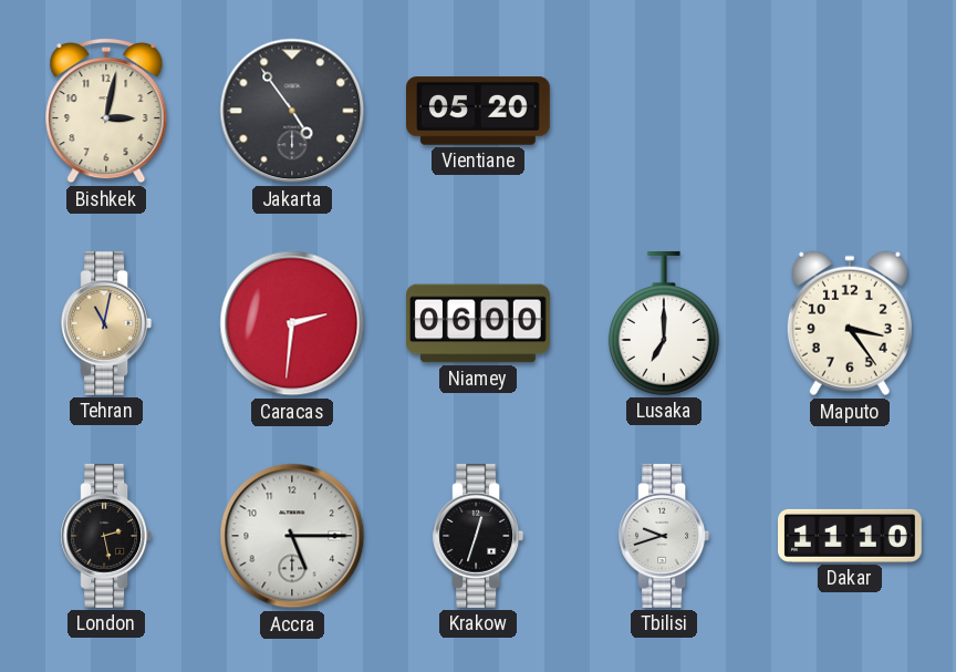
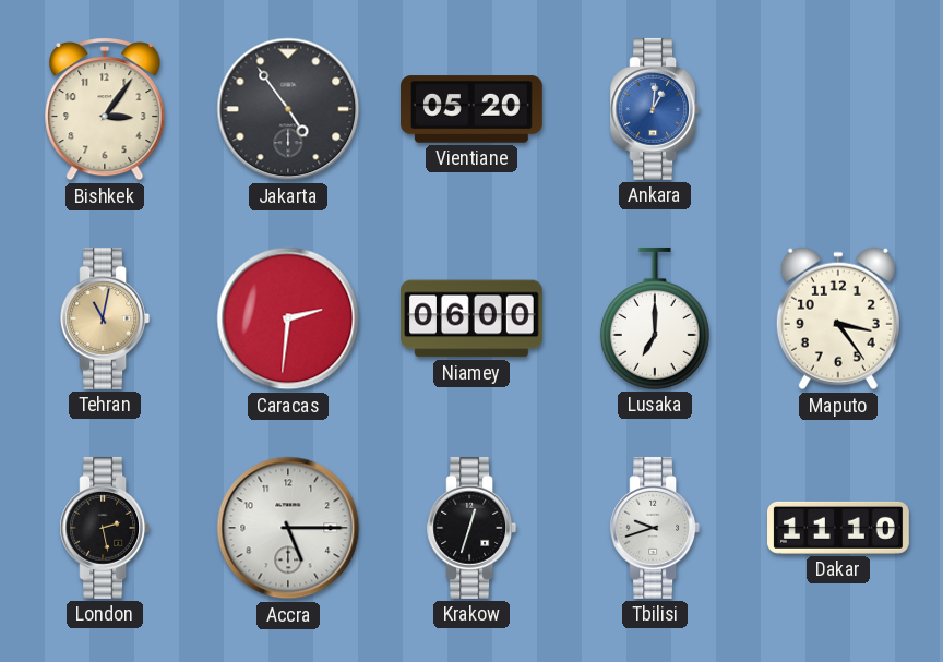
Bishkek: 3:02 -> 3:06 (105, 110)
Ankara: none -> 1:01 (655, 109)
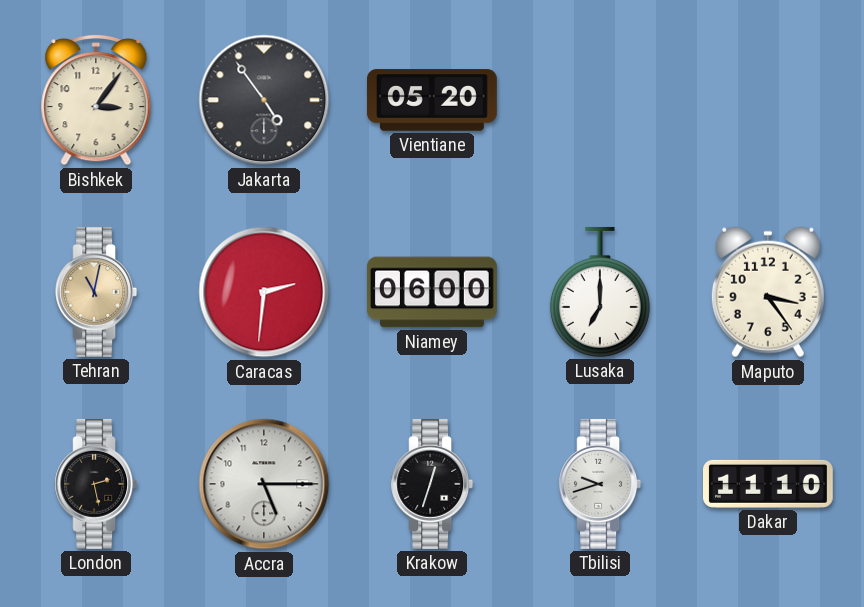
Ankara: 1:01 -> none (655, 109)
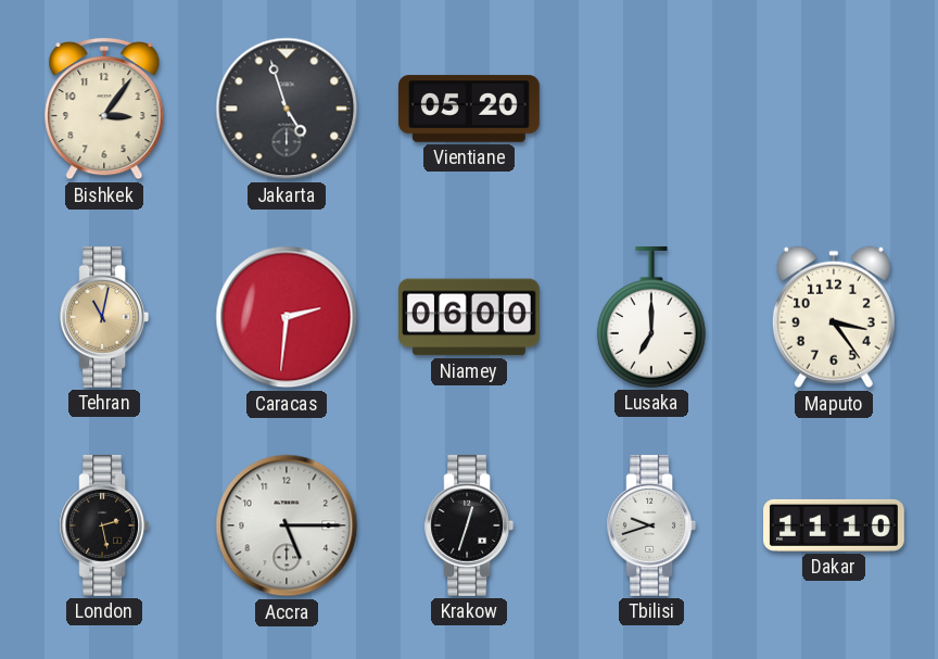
Jakarta: 4:54 -> 4:57 (287, 109)
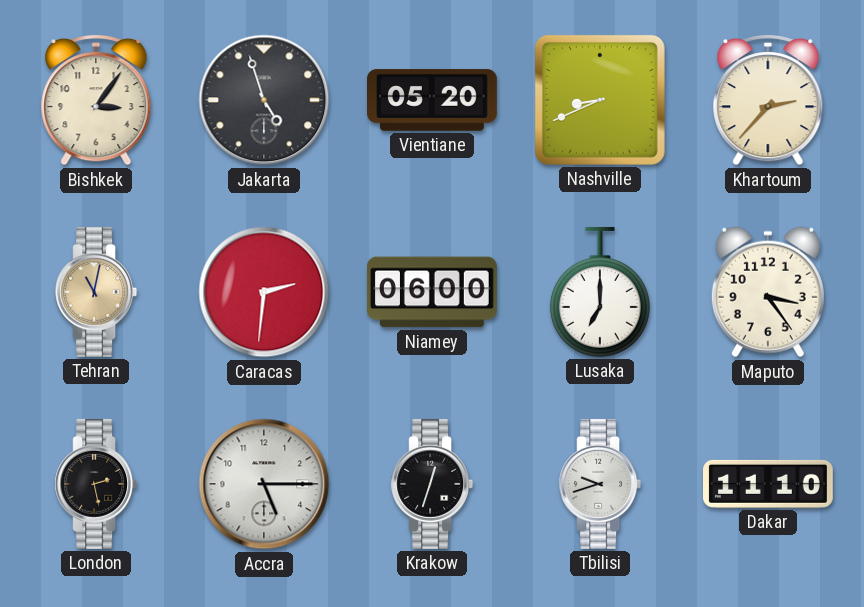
Nashville: none -> 8:41 (600, 100)
Khartoum: none -> 2:37 (768, 101)
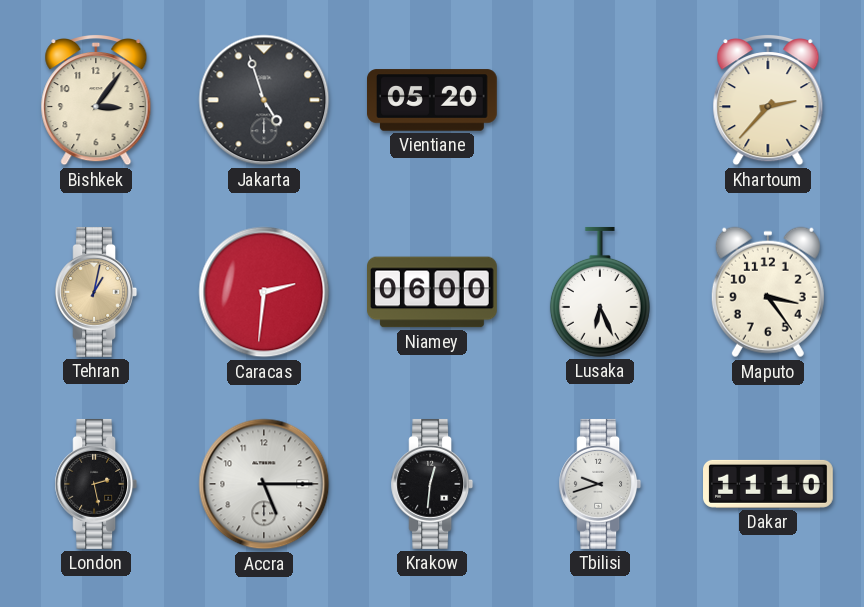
Nashville: 8:41 -> none (600, 100)
Tehran: 11:02 -> 1:02 (96, 292)
Lusaka: 7:00 -> 6:26 (600, 292)
Krakow: 12:33 -> 12:31 (432, 484)
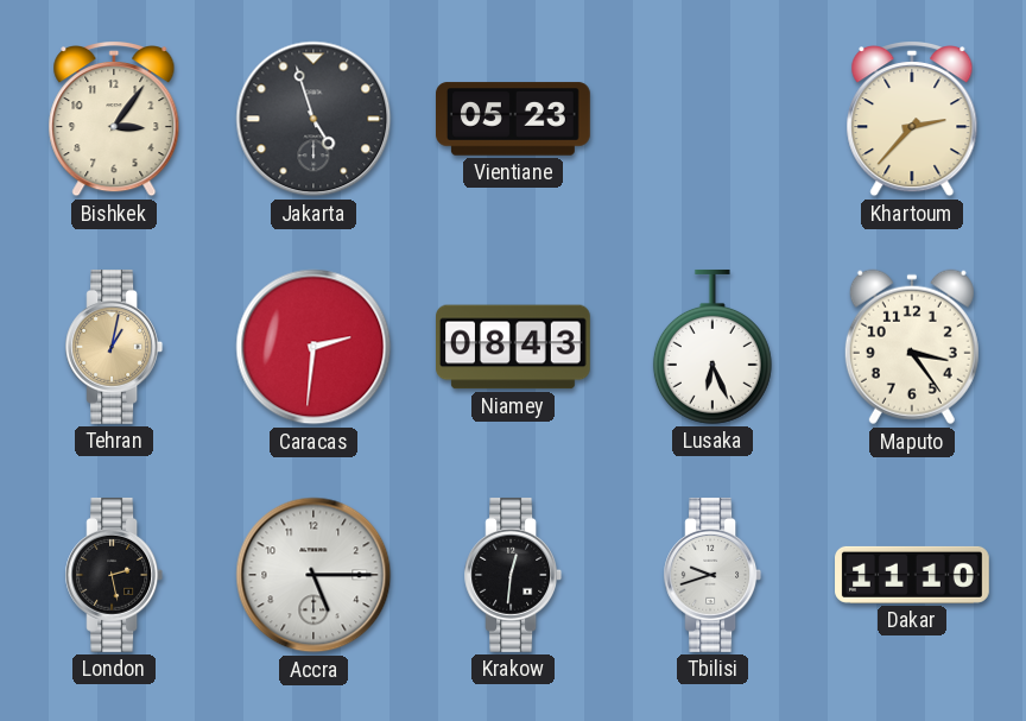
Vientiane: 05:20 -> 05:23 (514, 119)
Niamey: 06:00 -> 08:43 (514, 347)
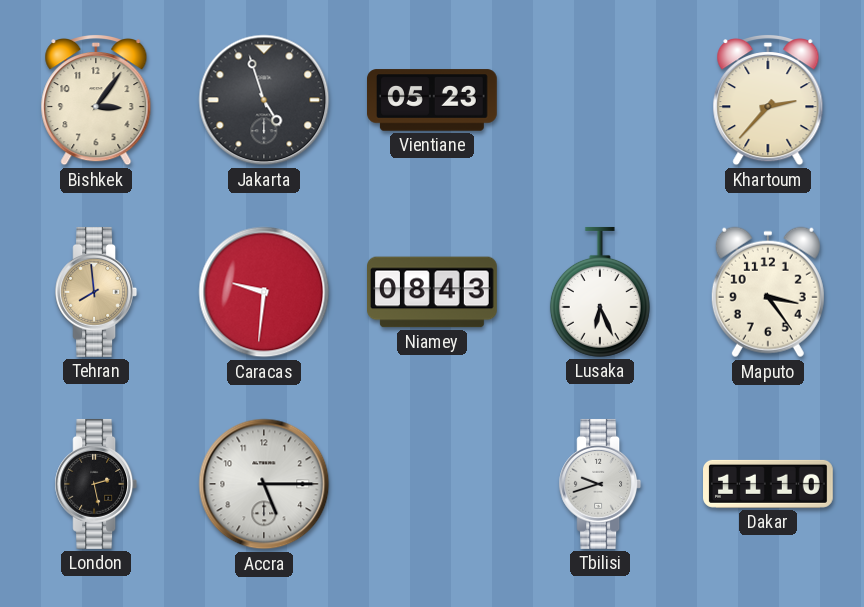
Tehran: 1:02 -> 7:59 (96, 292)
Caracas: 2:31 -> 9:31 (264, 292)
Krakow: 12:31 -> none (513, 575)
